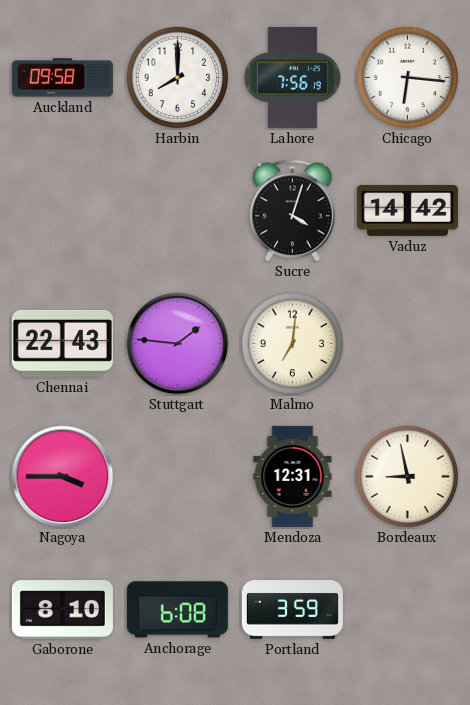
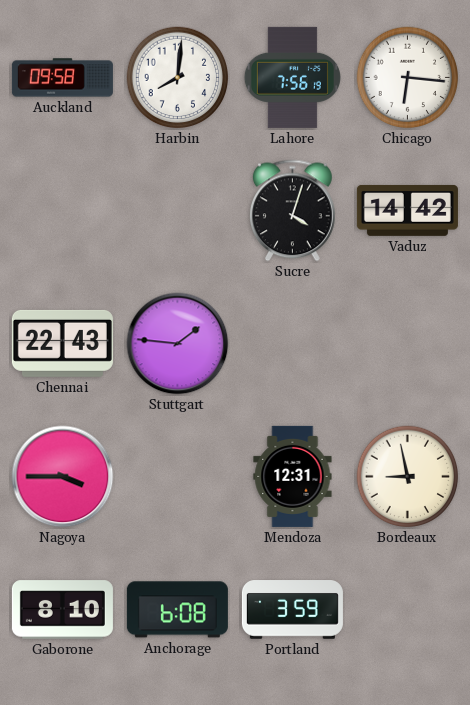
Harbin: 8:00 -> 8:01 (178, 78)
Malmo: 7:01 -> none (293, 344)
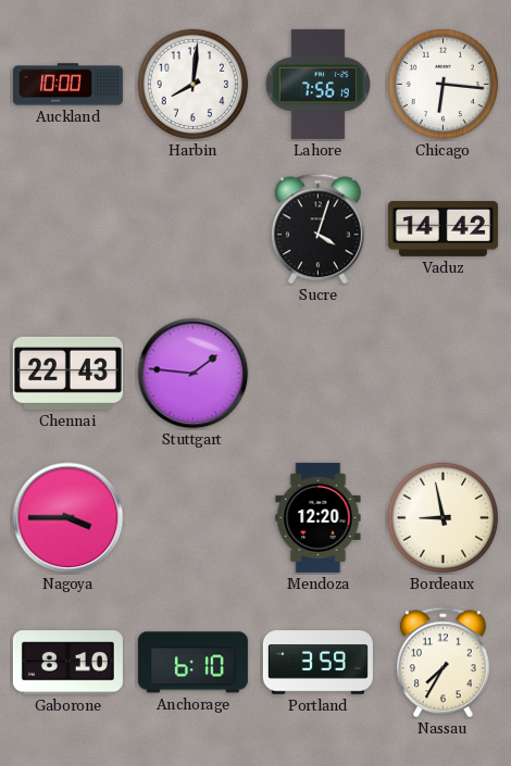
Auckland: 09:58 -> 10:00 (67, 85)
Mendoza: 12:31 -> 12:20 (319, 517)
Anchorage: 6:08 -> 6:10 (192, 663)
Nassau: none -> 7:35 (444, 663)
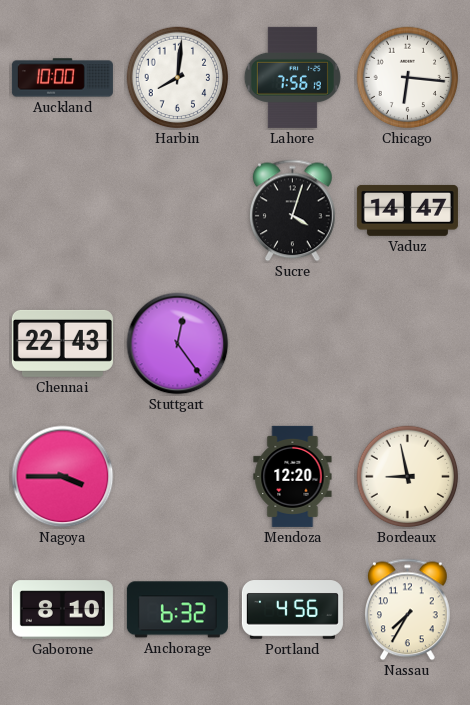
Vaduz: 14:42 -> 14:47 (407, 210)
Stuttgart: 1:46 -> 12:24 (178, 344)
Anchorage: 6:10 -> 6:32 (177, 610)
Portland: 3:59 -> 4:56 (292, 610)
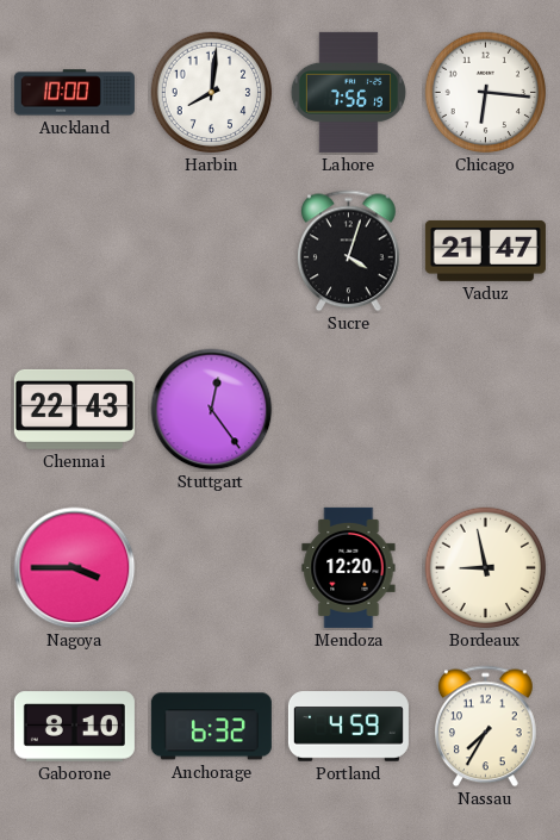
Vaduz: 14:47 -> 21:47 (485, 250)
Portland: 4:56 -> 4:59 (348, 727)
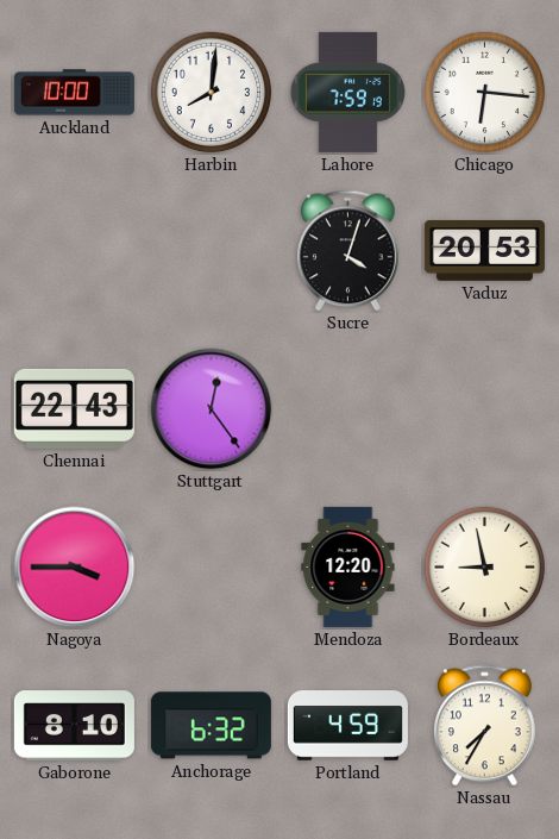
Lahore: 7:56 -> 7:59 (347, 92)
Vaduz: 21:47 -> 20:53 (484, 250)
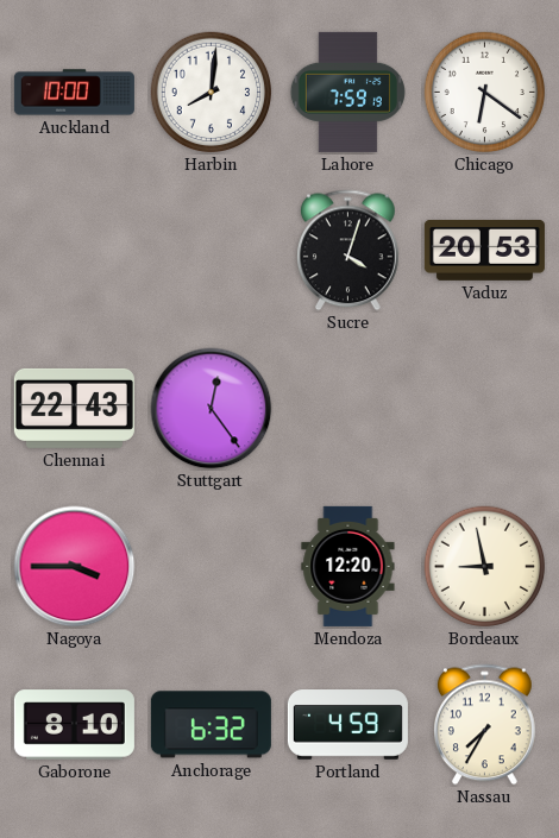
Chicago: 6:16 -> 6:21 (485, 93)
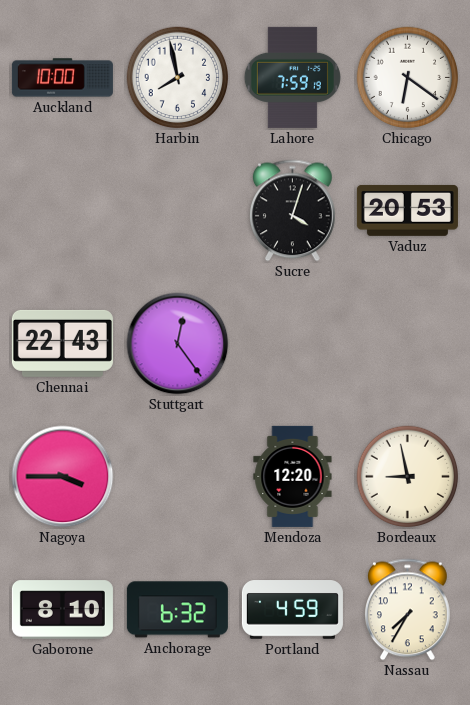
Harbin: 8:01 -> 7:58 (178, 78)
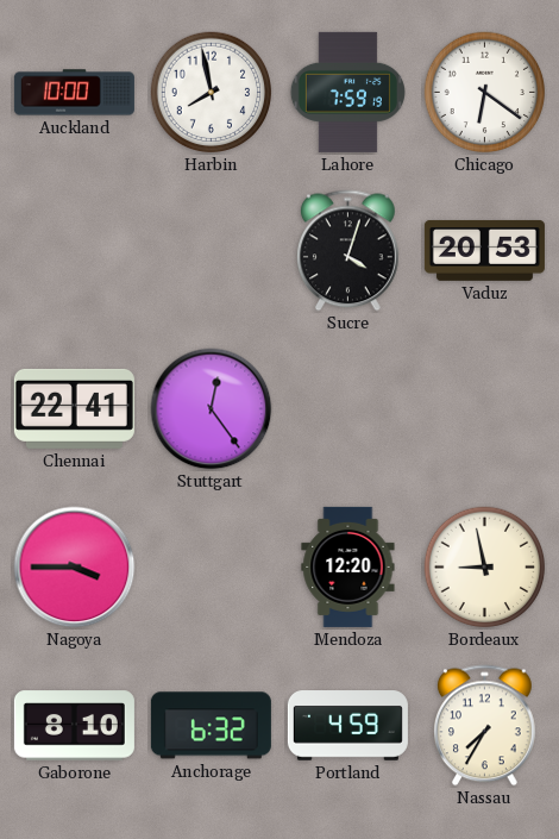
Chennai: 22:43 -> 22:41 (74, 408)
